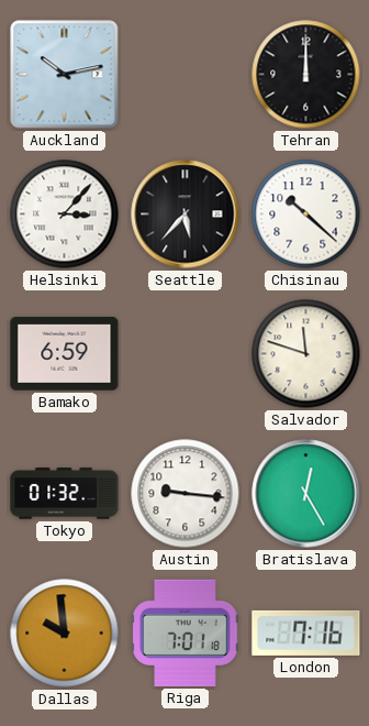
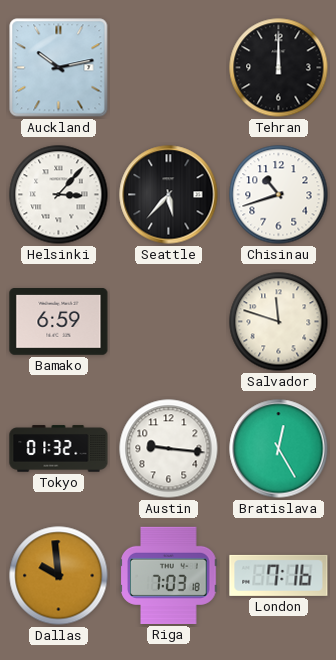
Chisinau: 10:22 -> 10:42 (279, 195)
Riga: 7:01 -> 7:03 (169, 575)
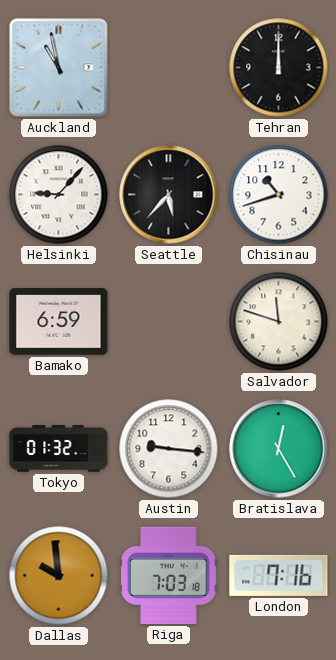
Auckland: 10:13 -> 10:58 (59, 68)
Helsinki: 3:07 -> 9:07 (59, 195)
